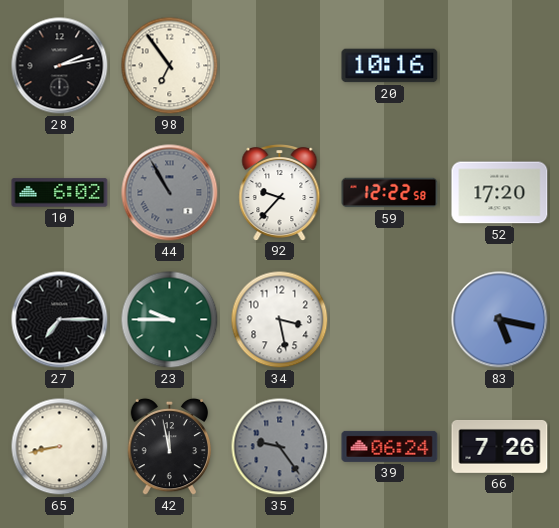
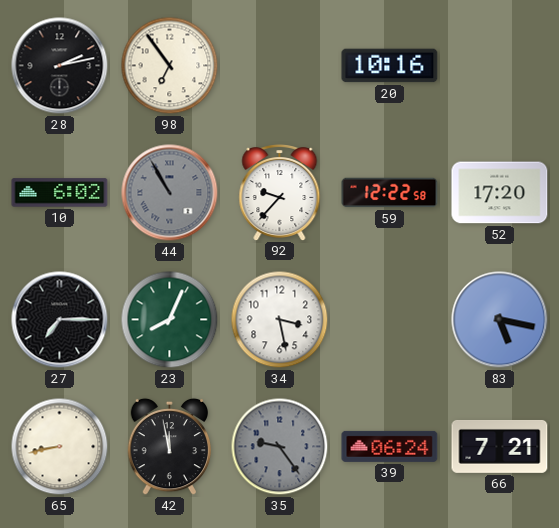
23: 9:45 -> 8:04 (170, 320)
66: 7:26 -> 7:21 (500, 446)
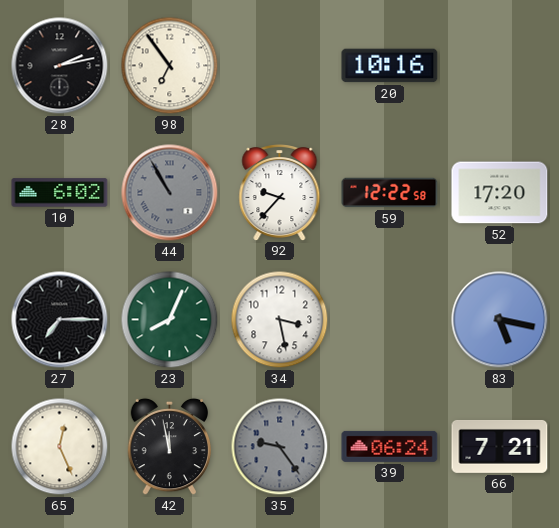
65: 8:43 -> 12:26 (60, 447)
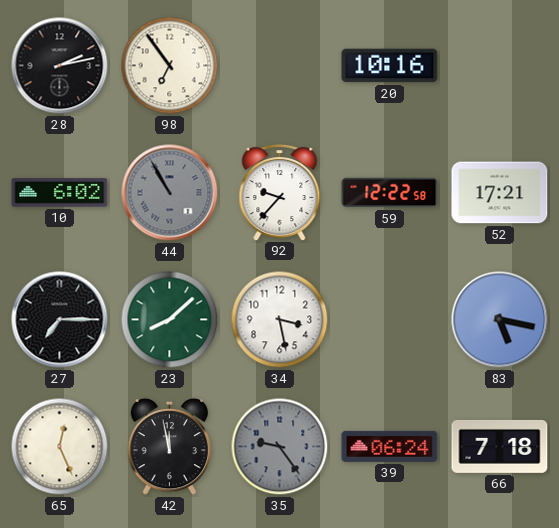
52: 17:20 -> 17:21 (500, 193)
23: 8:04 -> 8:08 (170, 320)
66: 7:21 -> 7:18 (500, 446)
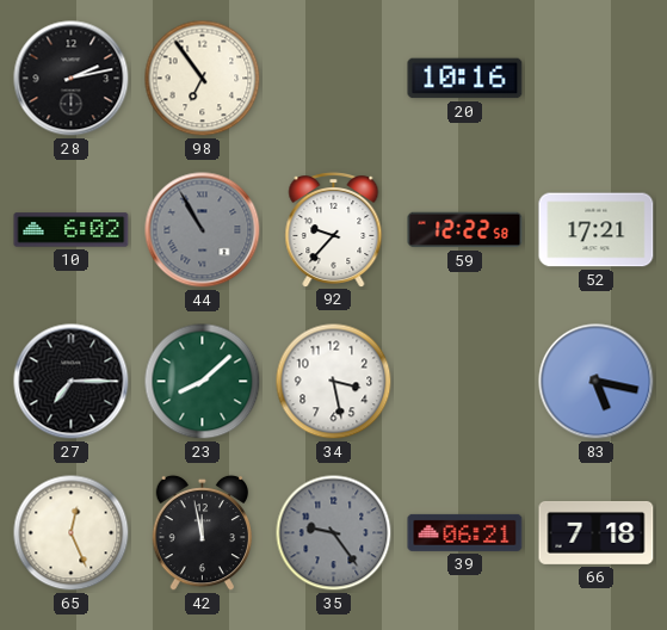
39: 06:24 -> 06:21 (465, 532)
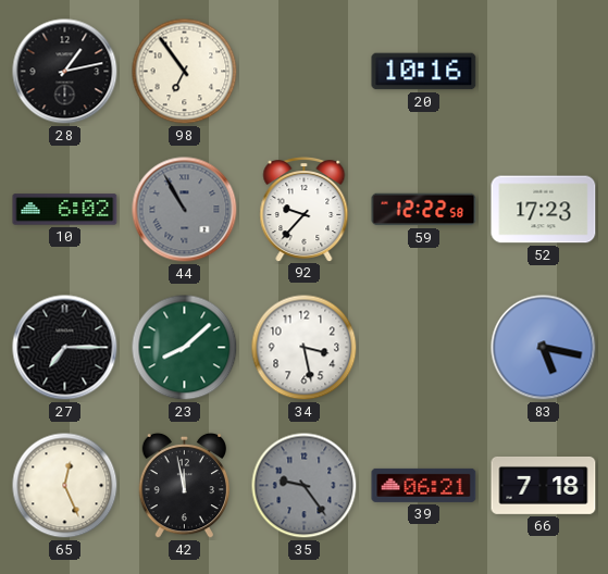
28: 2:13 -> 1:13 (65, 72)
52: 17:21 -> 17:23 (544, 210)
